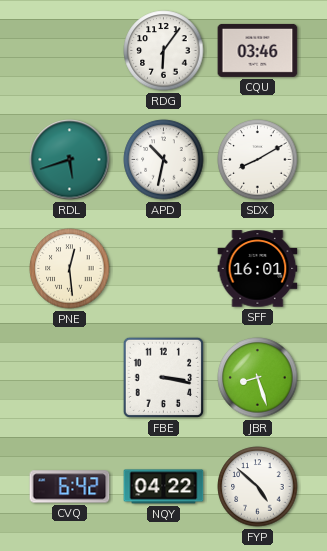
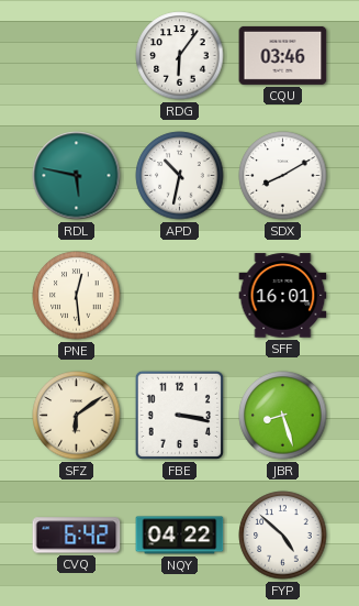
RDL: 5:42 -> 5:47 (77, 176)
SFZ: none -> 6:09 (77, 416)
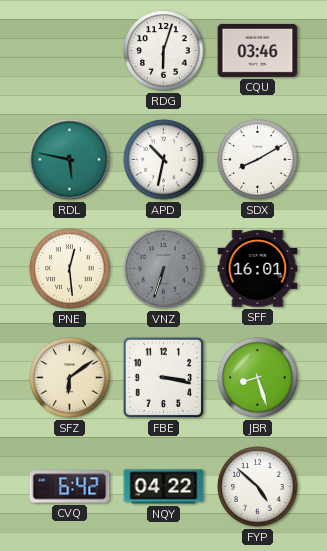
RDG: 6:06 -> 6:03 (164, 51)
VNZ: none -> 6:33 (164, 269)
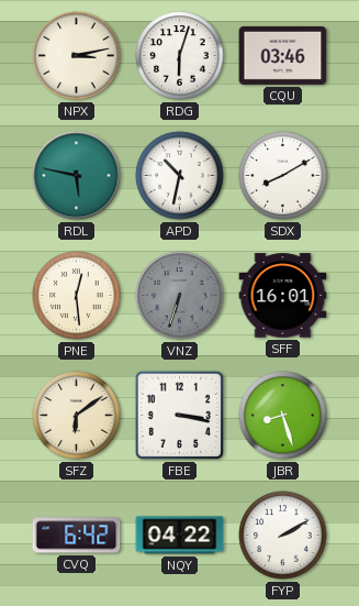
NPX: none -> 3:13 (77, 56)
FYP: 4:52 -> 2:10 (283, 536)
